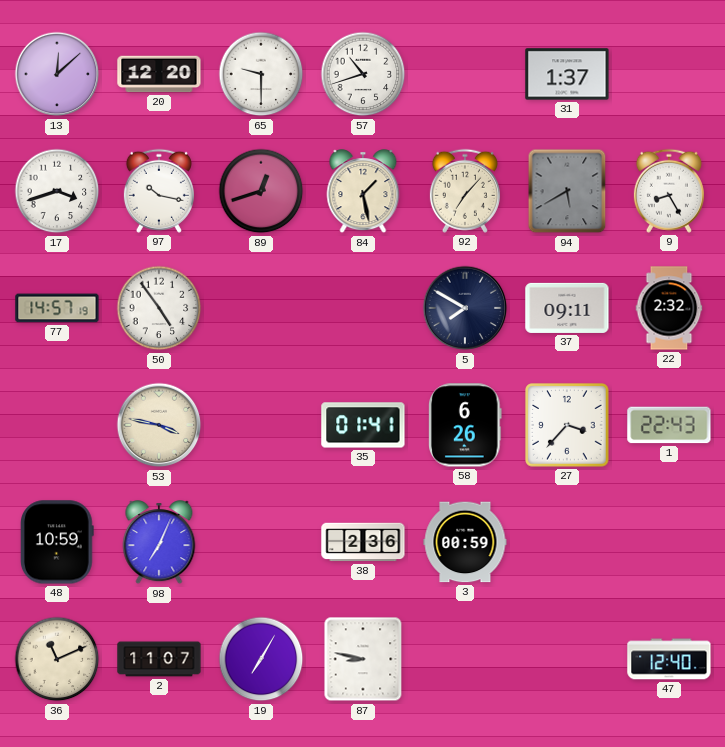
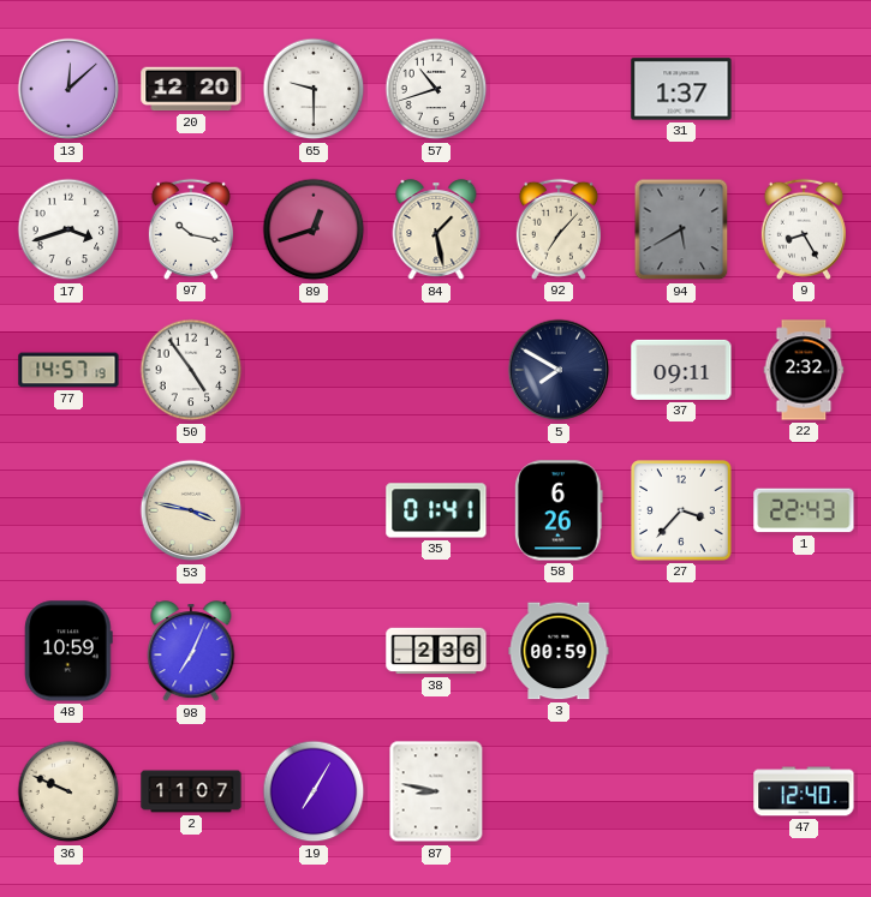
36: 11:11 -> 9:49 (68, 791)
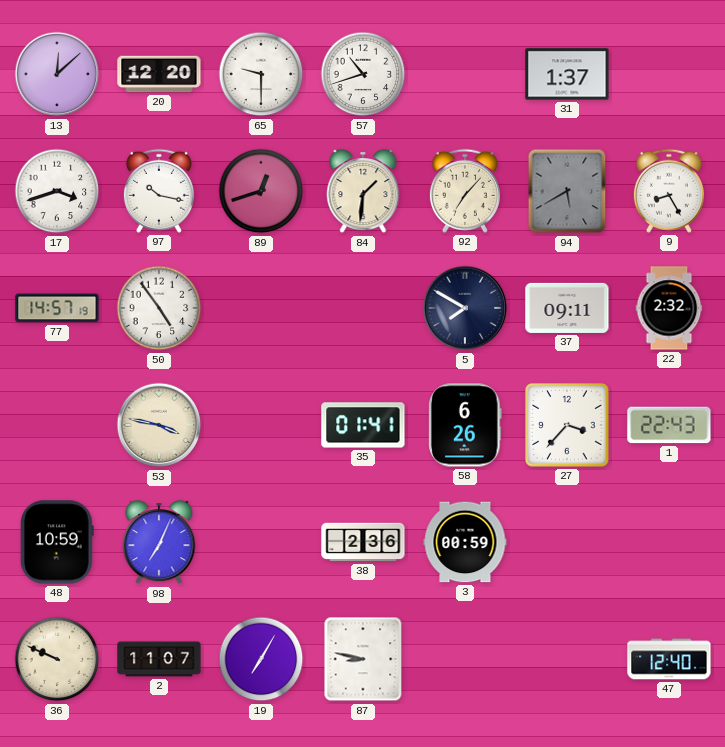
84: 1:28 -> 1:31 (363, 192)
